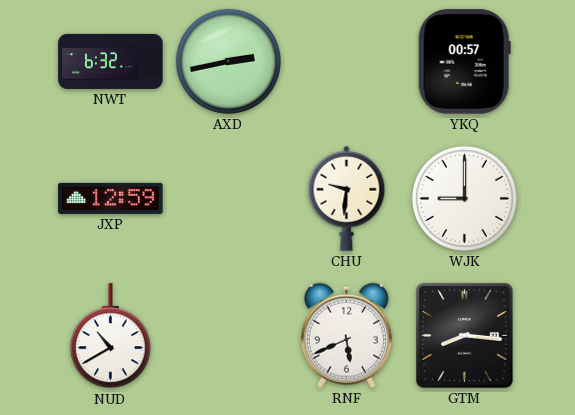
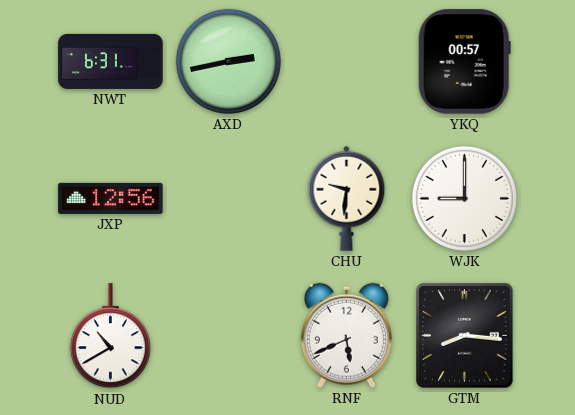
NWT: 6:32 -> 6:31 (111, 61)
JXP: 12:59 -> 12:56 (111, 198)
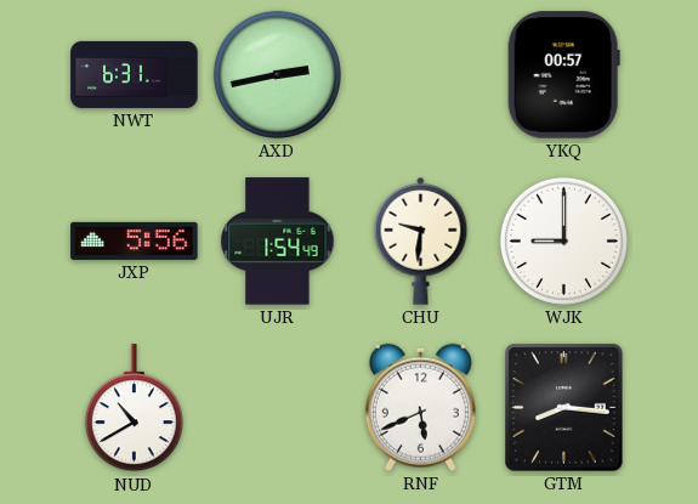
JXP: 12:56 -> 5:56 (135, 240)
UJR: none -> 1:54 (278, 242)
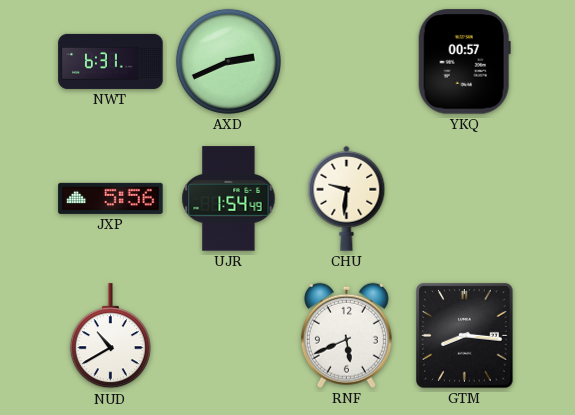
AXD: 2:43 -> 2:41 (228, 61)
WJK: 9:00 -> none (563, 240)
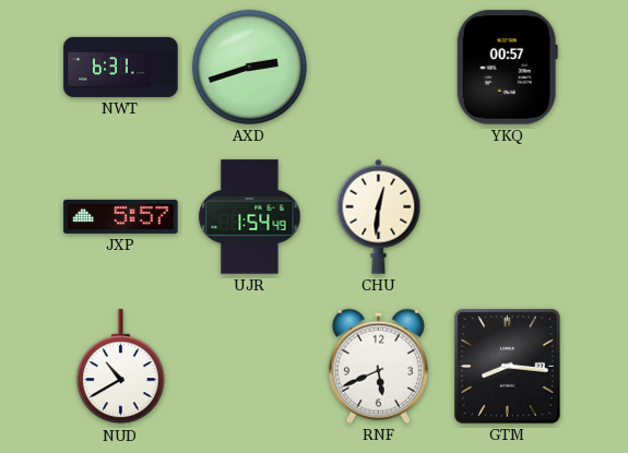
AXD: 2:41 -> 2:42 (249, 67)
JXP: 5:56 -> 5:57 (121, 216)
CHU: 9:31 -> 12:31 (379, 216)
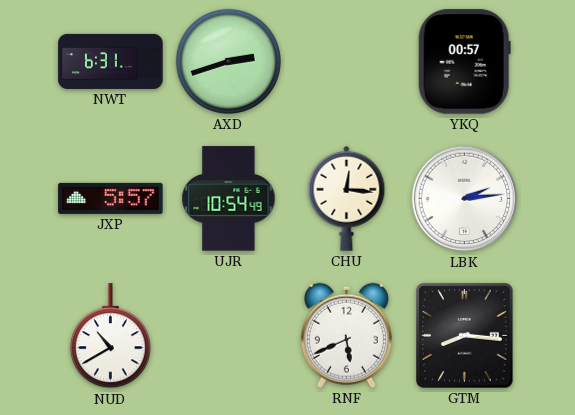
UJR: 1:54 -> 10:54 (229, 199)
CHU: 12:31 -> 12:16 (347, 198)
LBK: none -> 2:14 (465, 199)
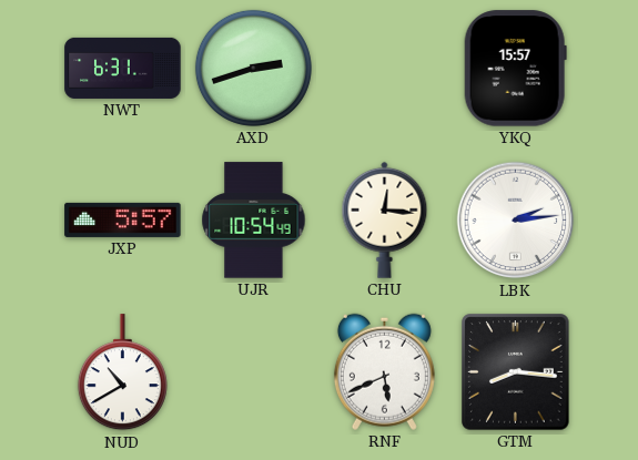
YKQ: 00:57 -> 15:57 (515, 69)
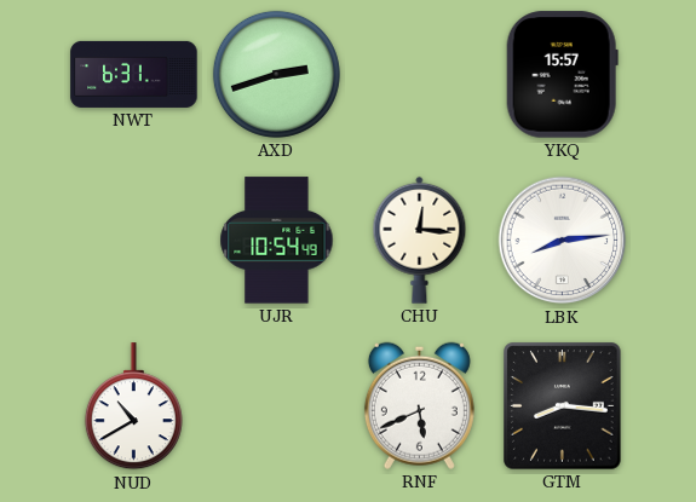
JXP: 5:57 -> none (123, 219)
LBK: 2:14 -> 8:14 (563, 241)
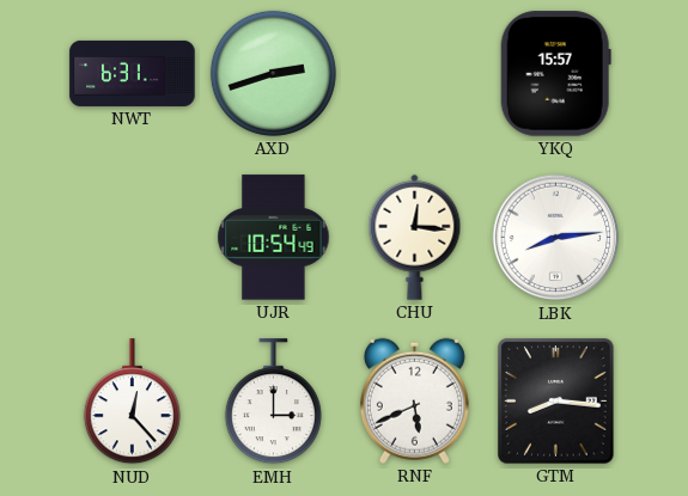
NUD: 10:40 -> 12:23 (132, 402)
EMH: none -> 3:00 (273, 402)
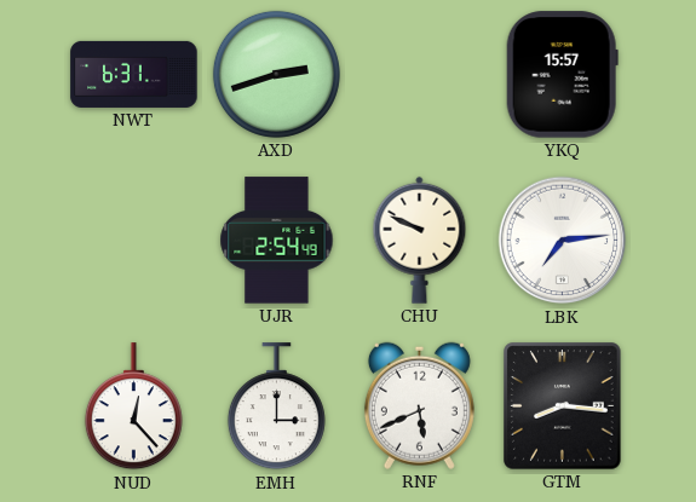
UJR: 10:54 -> 2:54 (277, 241)
CHU: 12:16 -> 9:49 (420, 240)
LBK: 8:14 -> 7:14 (563, 241)
